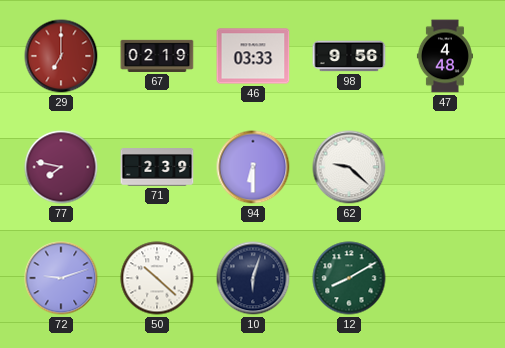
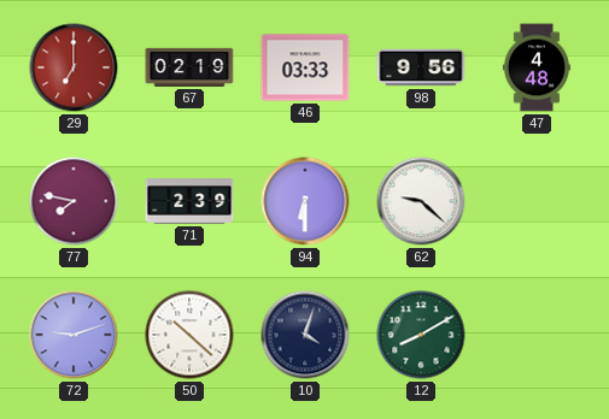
10: 6:03 -> 4:03 (305, 335)
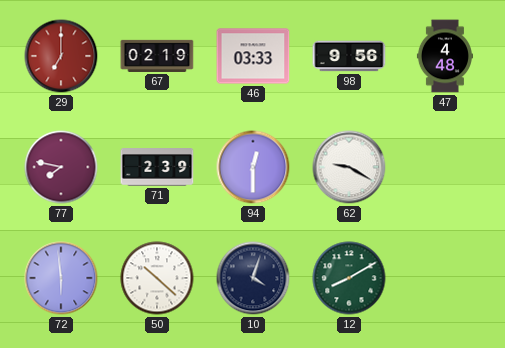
94: 6:30 -> 12:30 (253, 167)
62: 9:22 -> 9:20 (349, 167)
72: 9:12 -> 5:59 (61, 278)
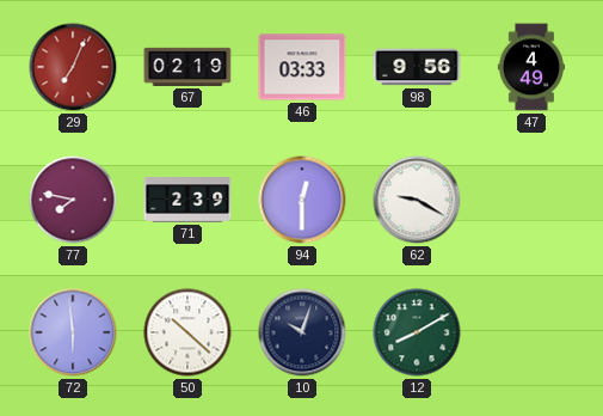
29: 7:00 -> 7:04 (73, 67)
47: 4:48 -> 4:49 (531, 67)
10: 4:03 -> 10:03 (302, 332)
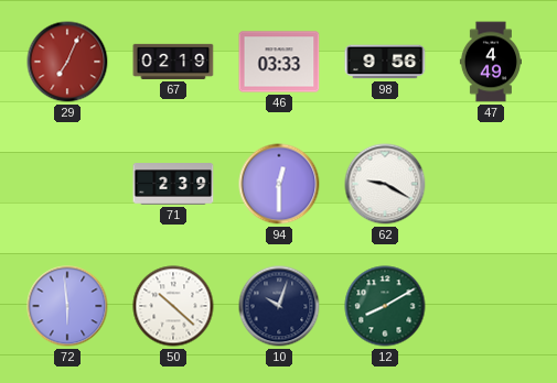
77: 7:47 -> none (73, 200)
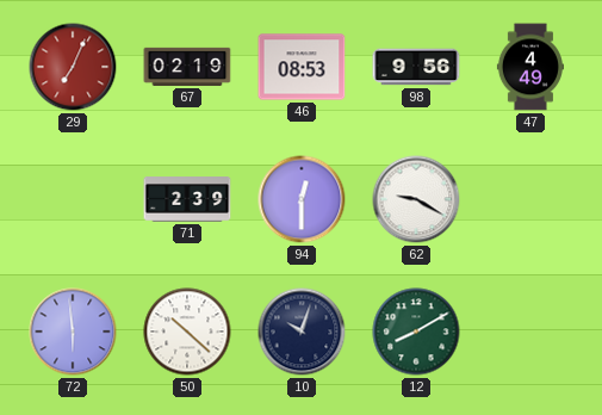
46: 03:33 -> 08:53 (302, 67)
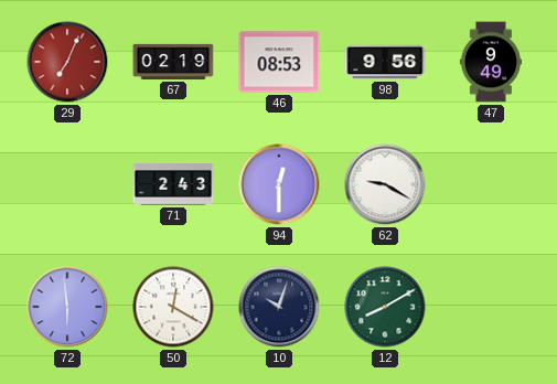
47: 4:49 -> 9:49 (491, 62)
71: 2:39 -> 2:43 (173, 184)
50: 10:22 -> 12:20 (173, 307)
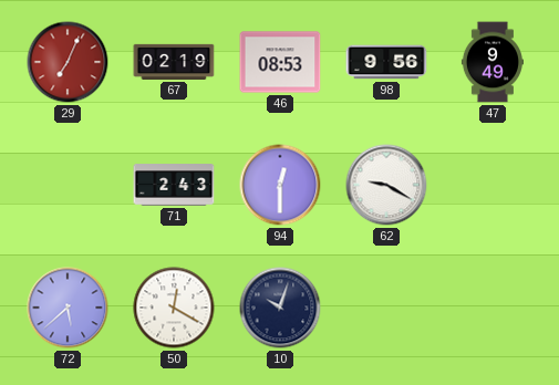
72: 5:59 -> 5:38 (68, 308)
12: 8:10 -> none (385, 307)
